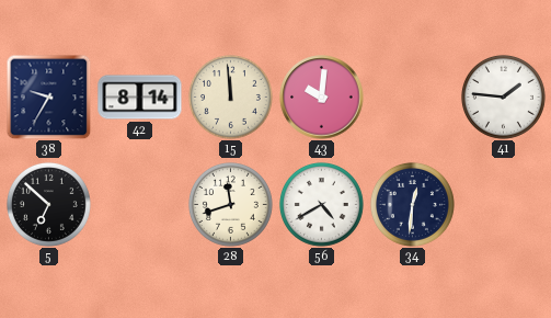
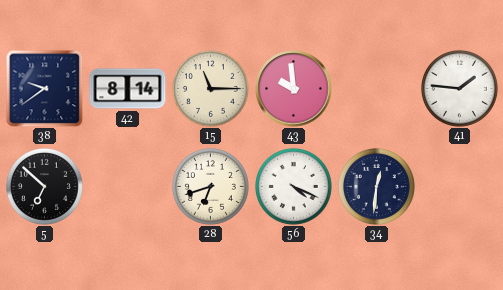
38: 9:35 -> 9:39 (44, 88)
15: 11:59 -> 11:15 (210, 88)
43: 10:01 -> 9:59 (294, 89)
28: 11:42 -> 6:42 (210, 186)
56: 4:40 -> 4:19 (293, 186)
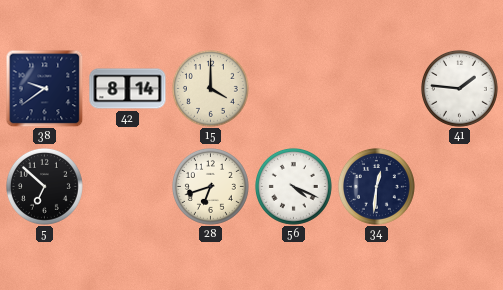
15: 11:15 -> 4:00 (210, 88)
43: 9:59 -> none (294, 89)
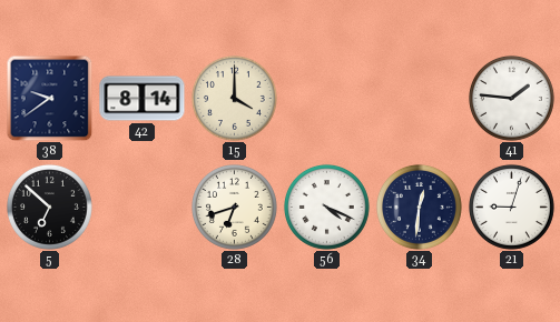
21: none -> 9:03 (511, 207)
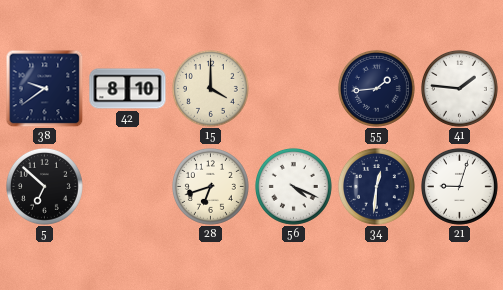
42: 8:14 -> 8:10 (128, 89)
55: none -> 1:44 (376, 88)
